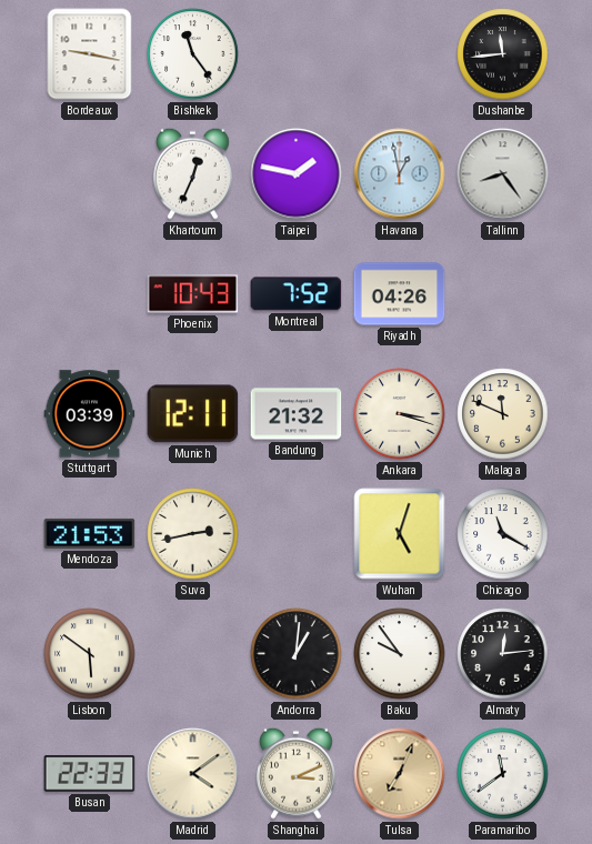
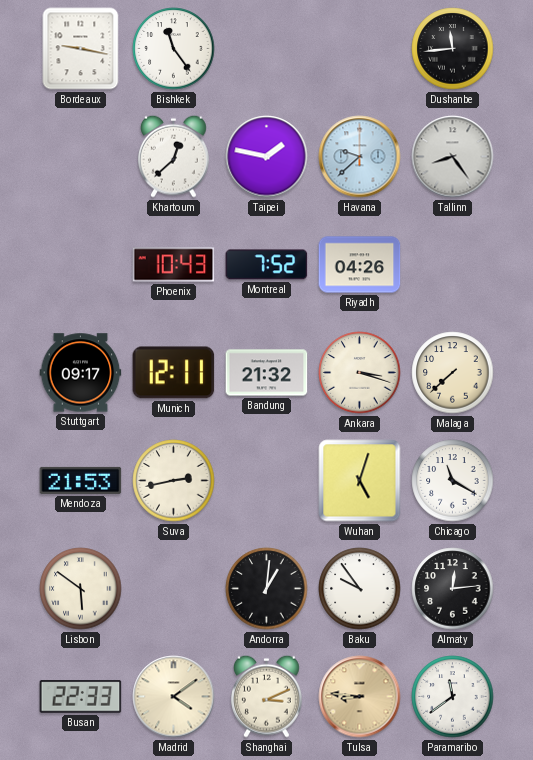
Khartoum: 12:34 -> 12:38 (174, 156)
Havana: 12:58 -> 9:38 (360, 157)
Stuttgart: 03:39 -> 09:17 (81, 373)
Malaga: 11:49 -> 7:38 (453, 373)
Tulsa: 7:04 -> 8:46 (360, 697)
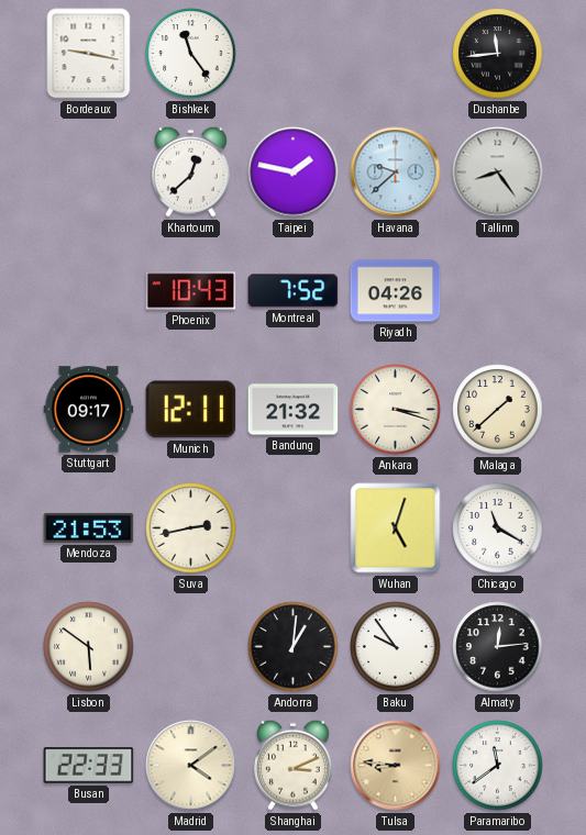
Malaga: 7:38 -> 1:38 (498, 410)
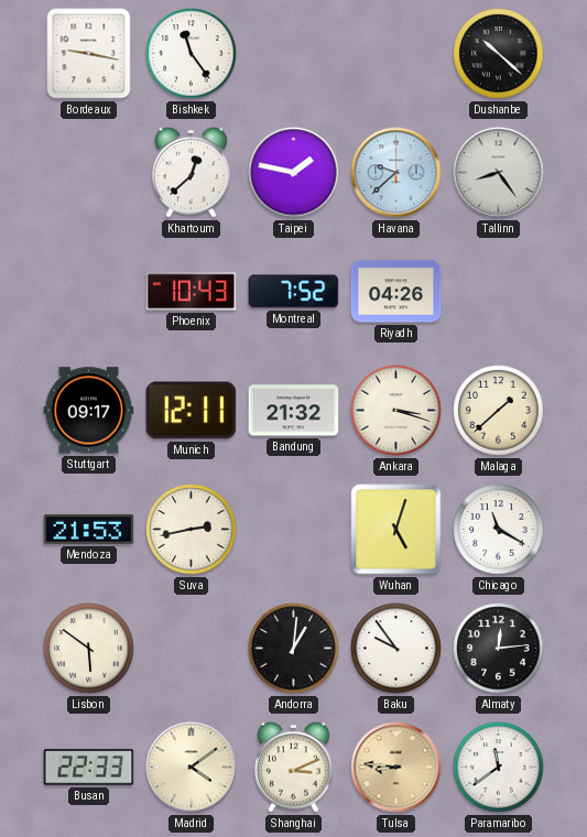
Dushanbe: 11:44 -> 10:22 (499, 54)
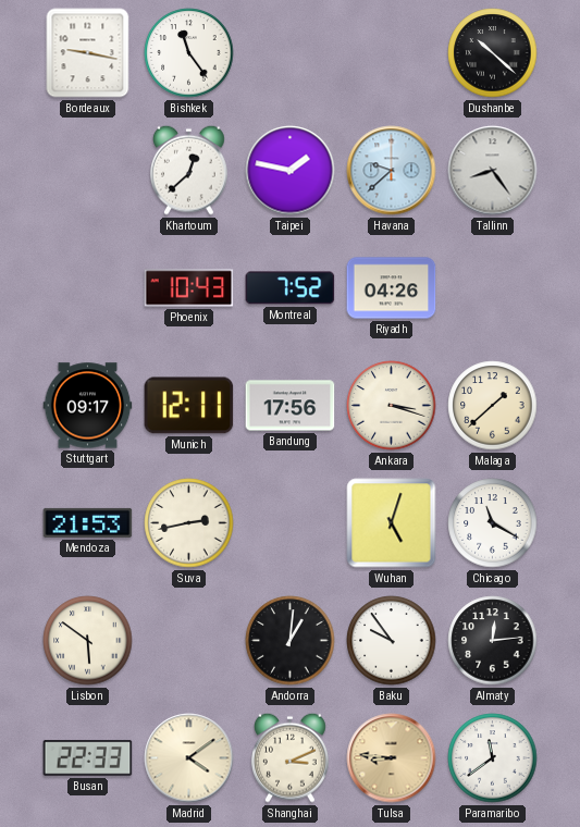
Bandung: 21:32 -> 17:56 (291, 406)
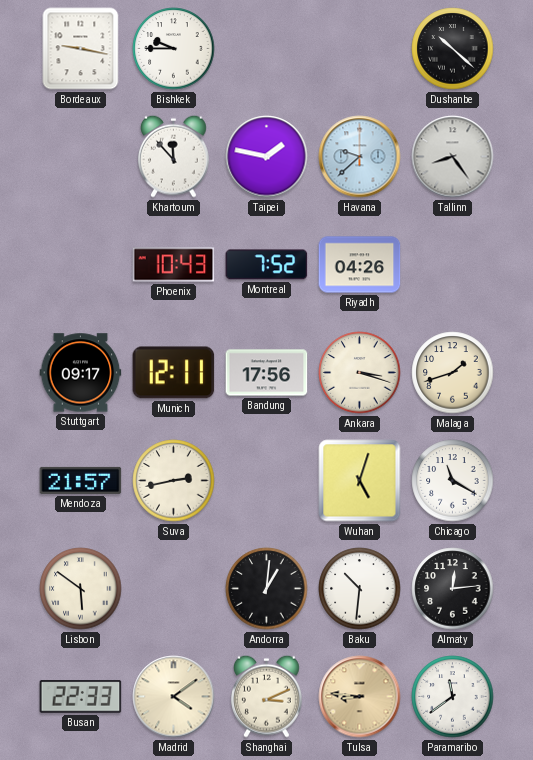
Bishkek: 11:24 -> 9:45 (174, 49)
Khartoum: 12:38 -> 11:53 (174, 156)
Malaga: 1:38 -> 1:42 (453, 373)
Mendoza: 21:53 -> 21:57 (81, 480)
Baku: 9:54 -> 10:31 (360, 589)
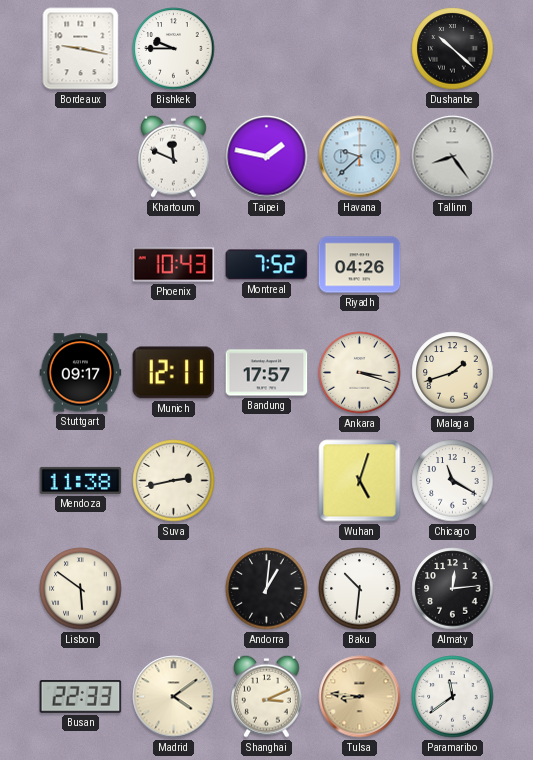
Khartoum: 11:53 -> 11:49 (174, 156)
Bandung: 17:56 -> 17:57 (267, 373)
Mendoza: 21:57 -> 11:38 (81, 480)
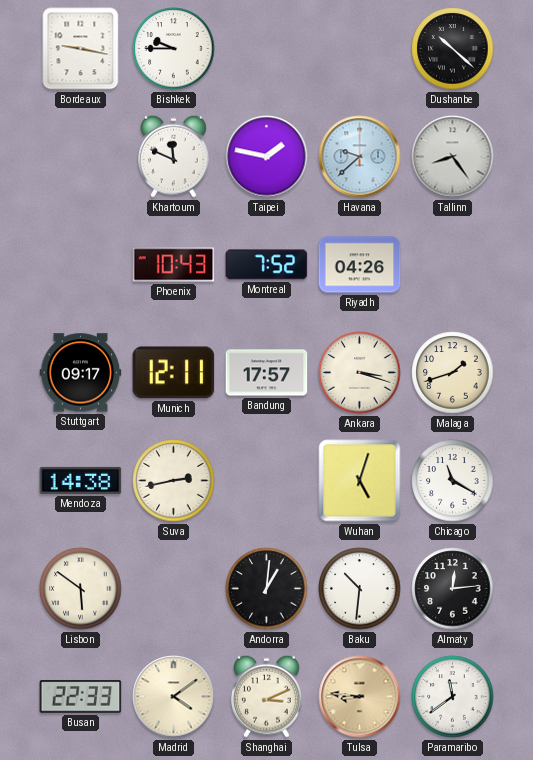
Mendoza: 11:38 -> 14:38 (81, 480)
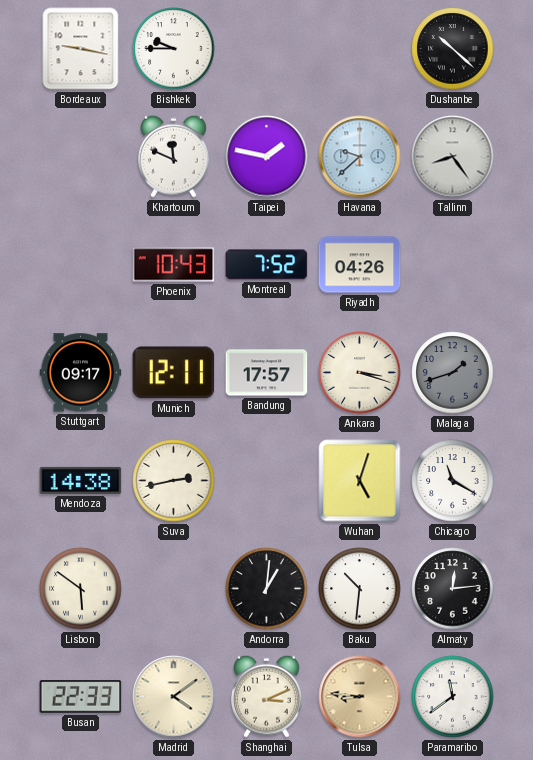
Malaga dial: cream -> grey (453, 373)
